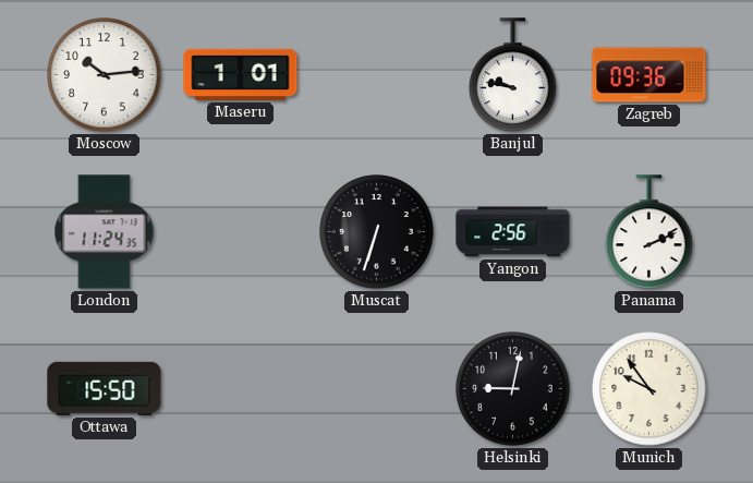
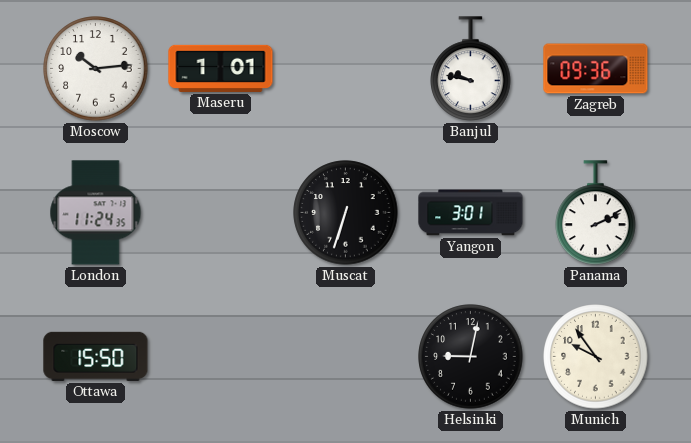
Yangon: 2:56 -> 3:01 (471, 213)
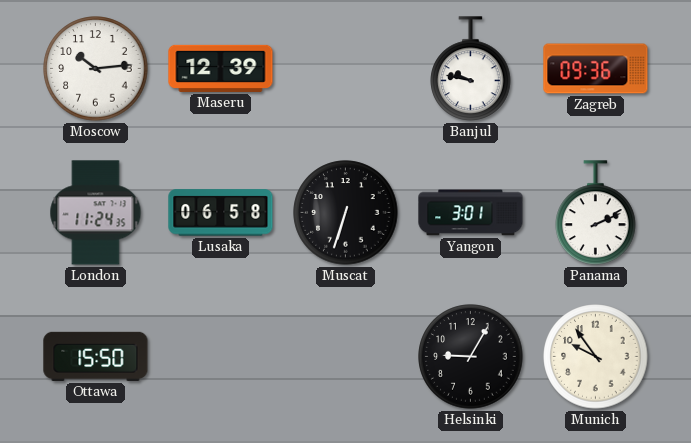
Maseru: 1:01 -> 12:39 (221, 68)
Lusaka: none -> 06:58 (221, 213)
Helsinki: 9:02 -> 9:05 (471, 357)
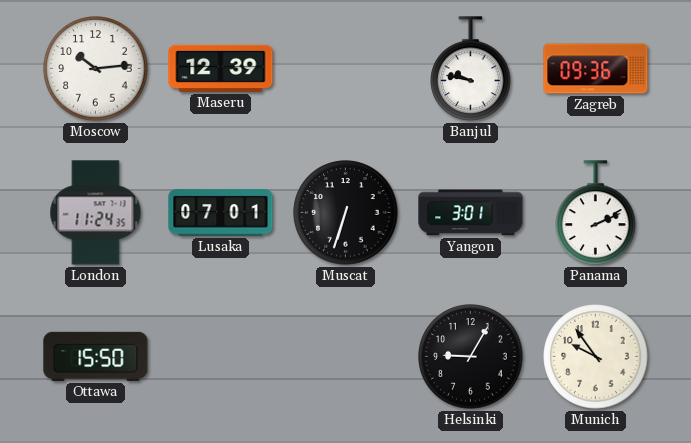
Lusaka: 06:58 -> 07:01 (221, 213)
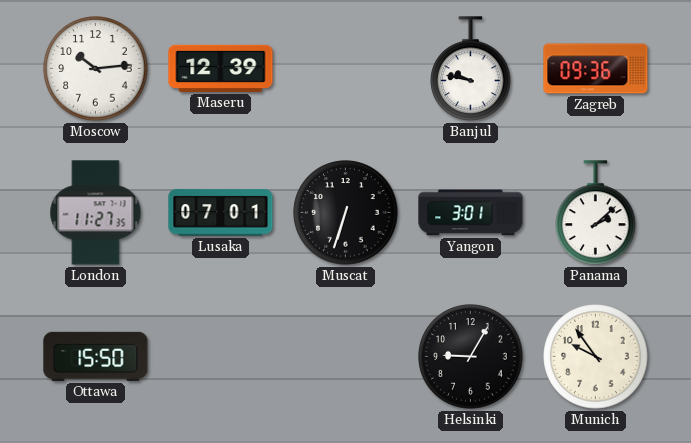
London: 11:24 -> 11:27 (96, 213)
Panama: 2:11 -> 2:08 (596, 213)
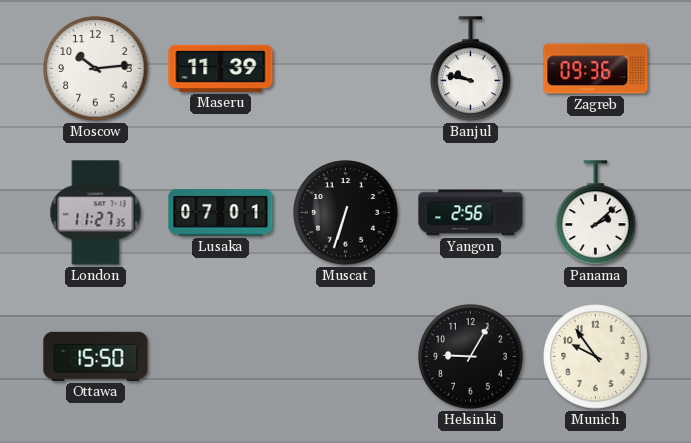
Maseru: 12:39 -> 11:39 (221, 68)
Yangon: 3:01 -> 2:56 (471, 213)
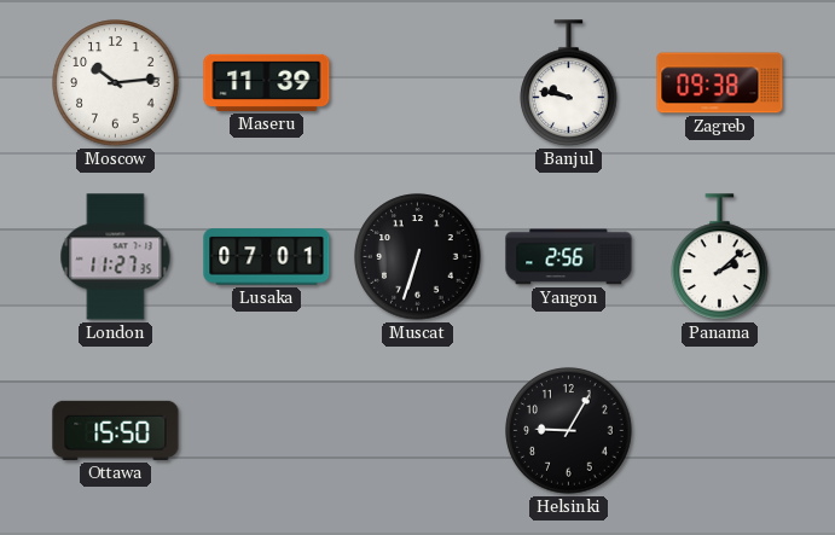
Zagreb: 09:36 -> 09:38 (720, 83)
Munich: 9:54 -> none (596, 357)
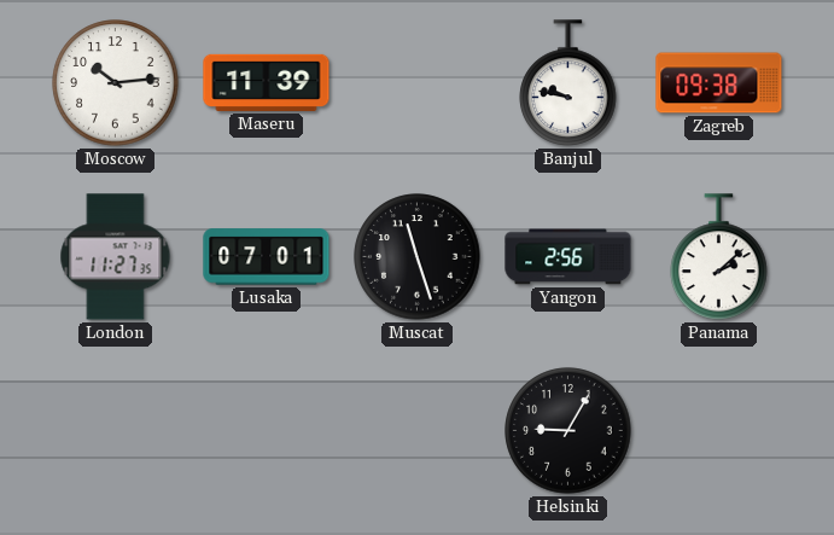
Muscat: 6:33 -> 11:27 (418, 257)
Ottawa: 15:50 -> none (116, 430)
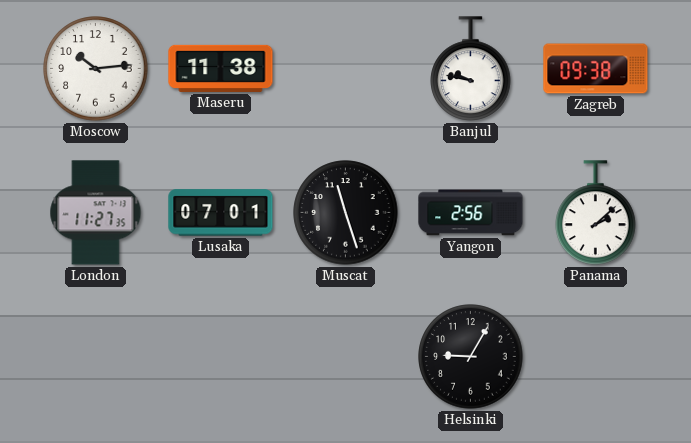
Maseru: 11:39 -> 11:38 (221, 68)
